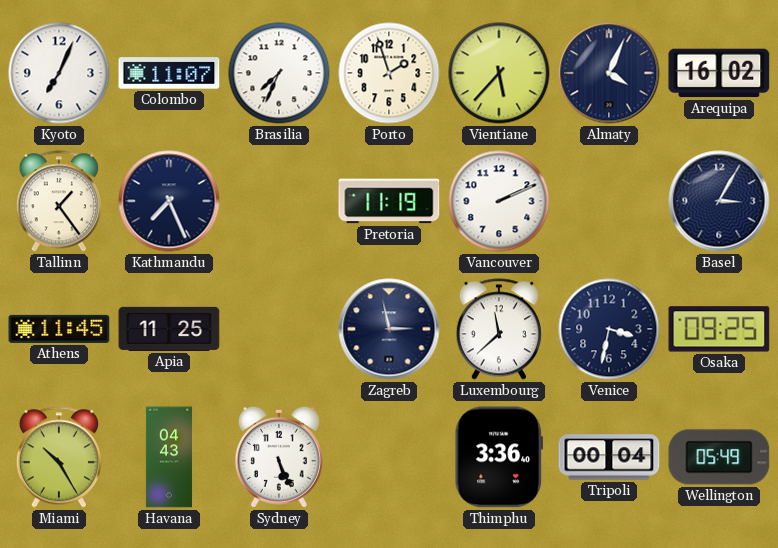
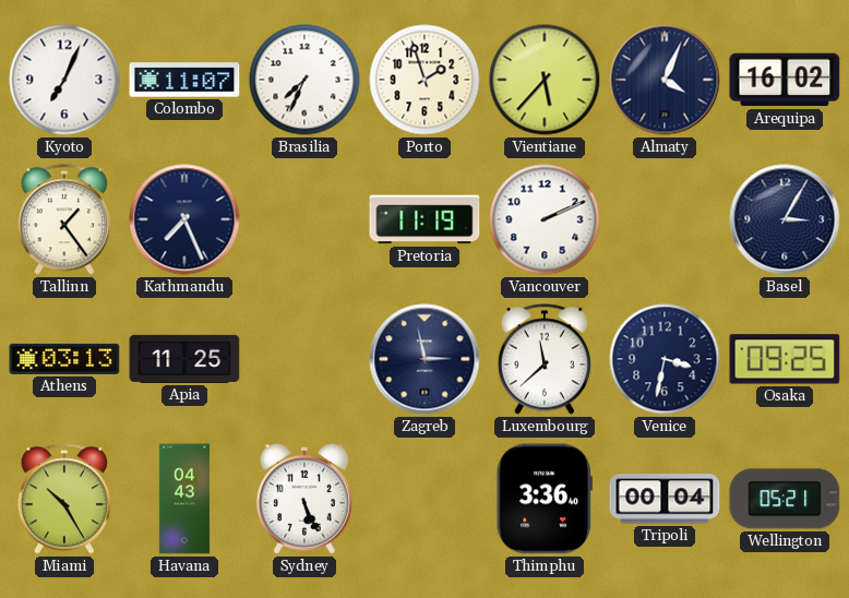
Athens: 11:45 -> 03:13 (64, 359)
Wellington: 05:49 -> 05:21 (785, 499)
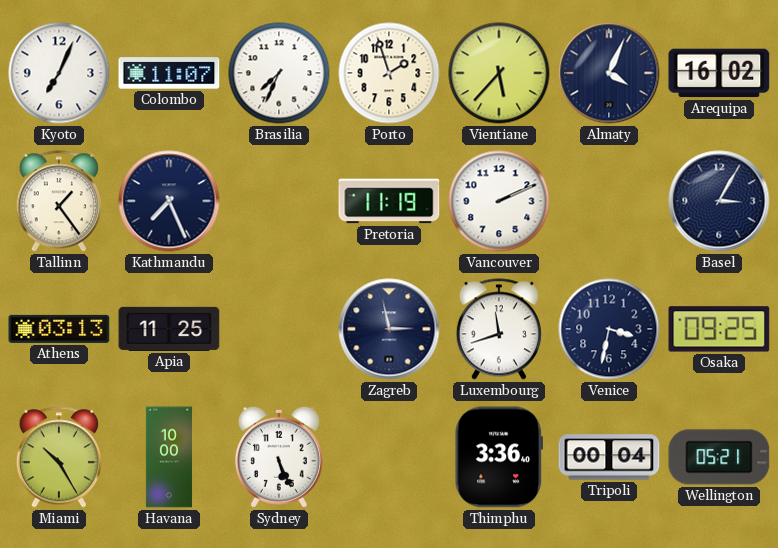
Luxembourg: 11:38 -> 11:42 (499, 329)
Havana: 04:43 -> 10:00 (168, 457)
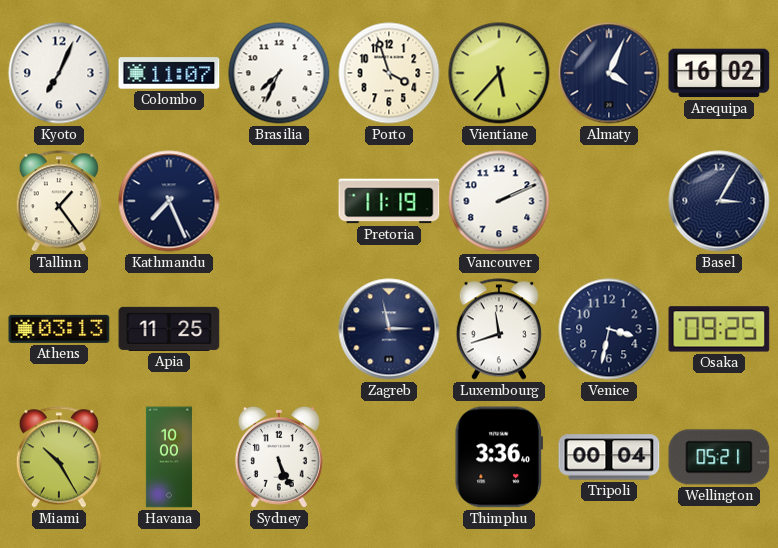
Porto: 1:57 -> 3:57 (389, 73)
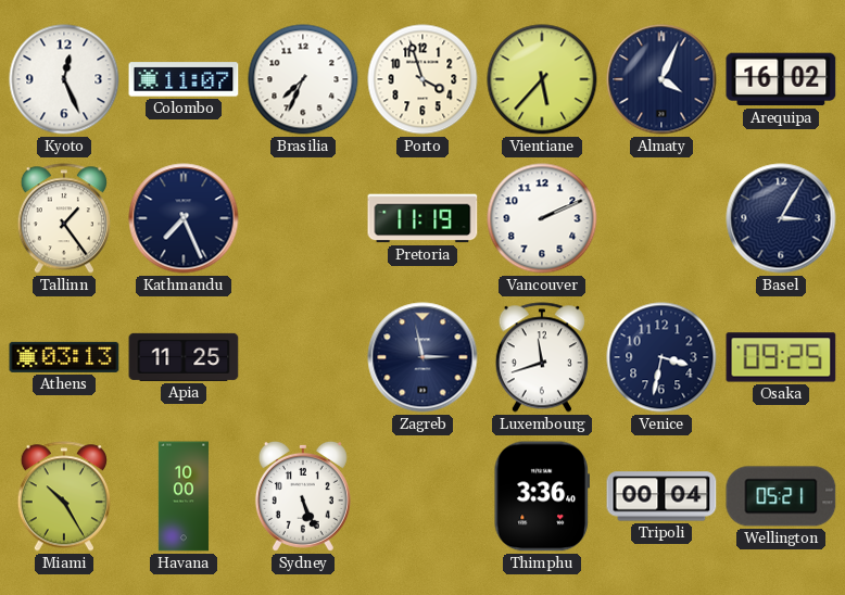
Kyoto: 7:04 -> 12:26 (64, 79)
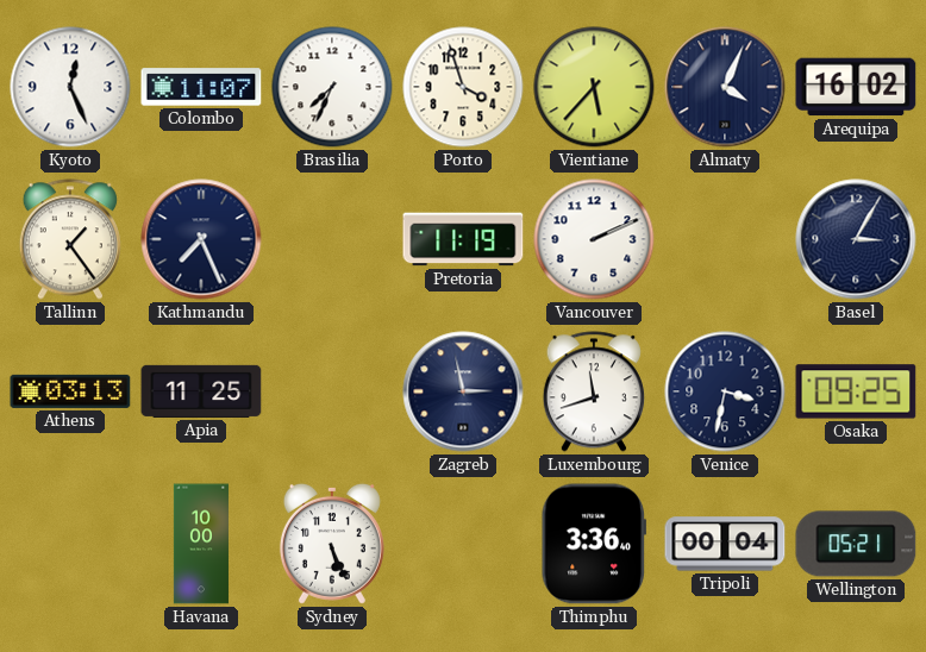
Miami: 10:25 -> none (64, 496)
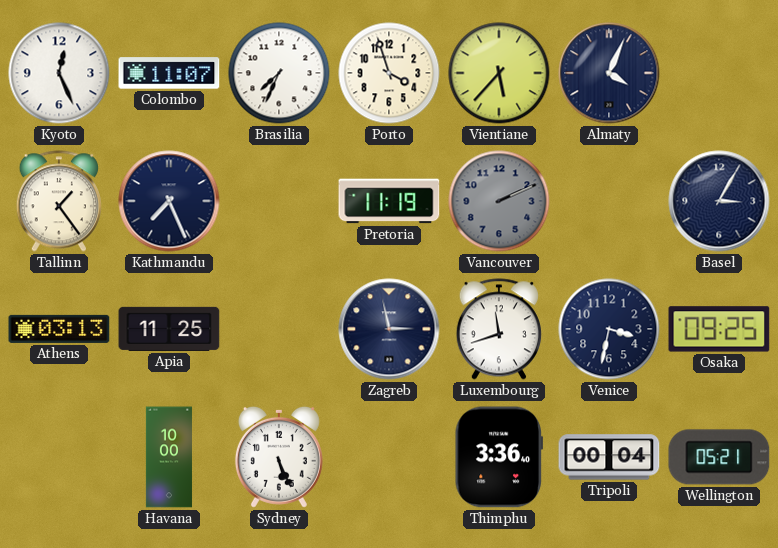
Arequipa: 16:02 -> none (856, 87)
Vancouver dial: white -> grey (499, 201)
